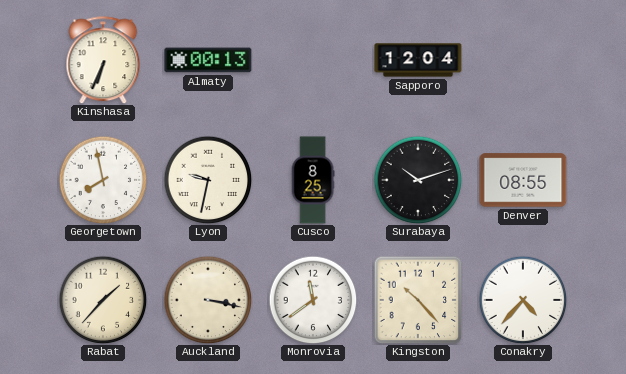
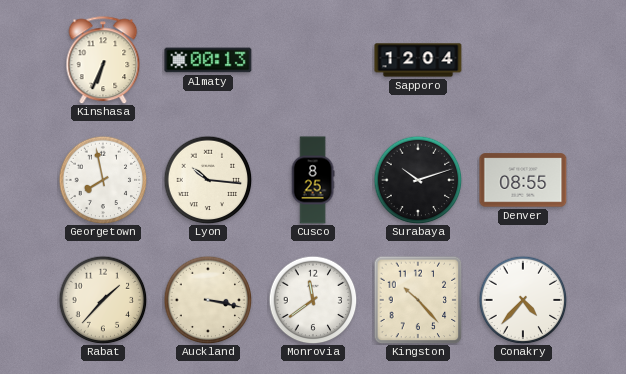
Lyon: 9:32 -> 10:16 (208, 180)
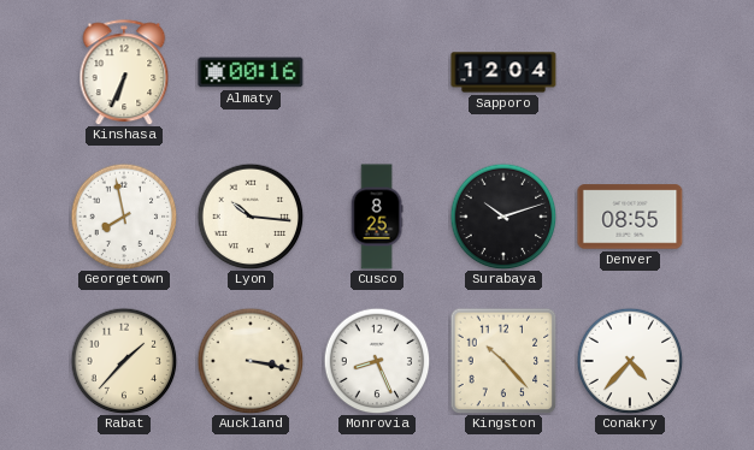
Almaty: 00:13 -> 00:16 (251, 72)
Monrovia: 11:39 -> 8:26 (377, 361)
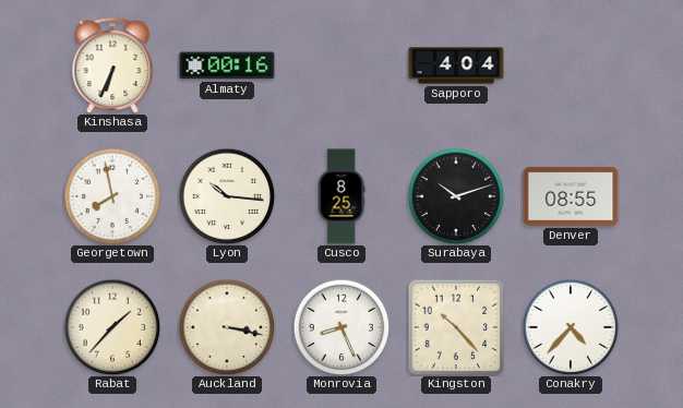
Sapporo: 12:04 -> 4:04 (456, 65)
